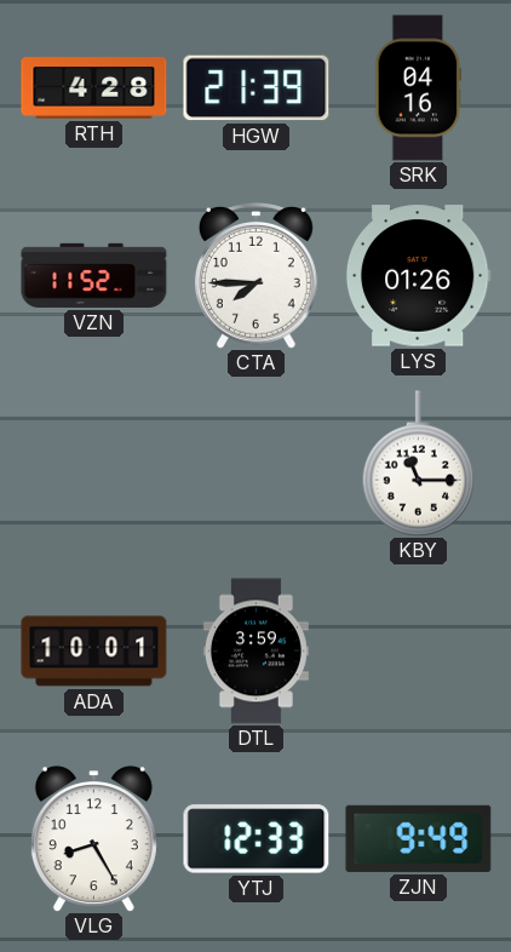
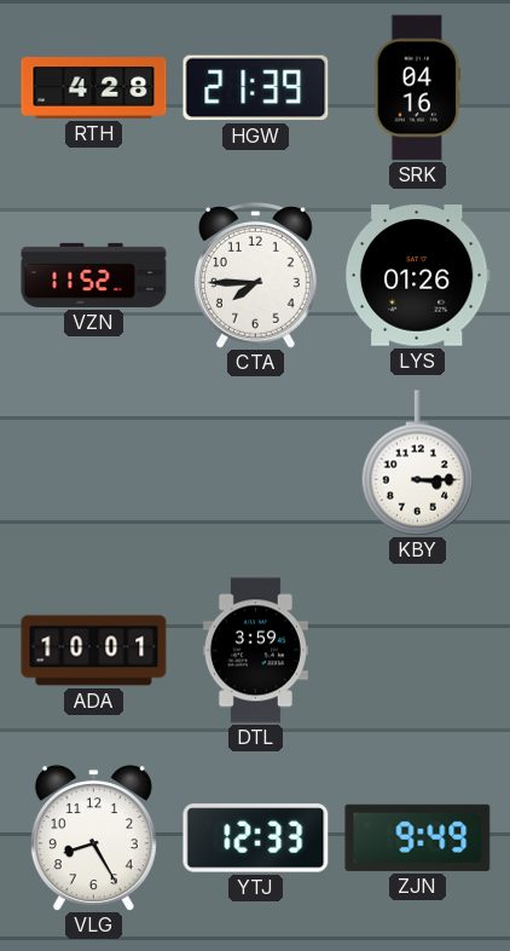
KBY: 11:15 -> 3:15 (417, 463)
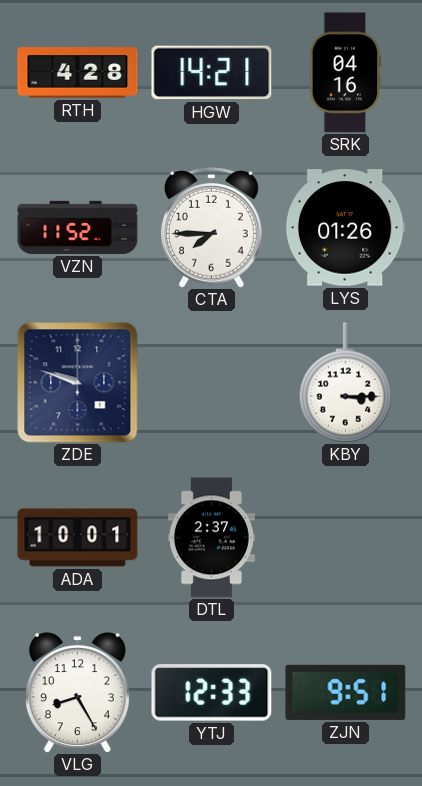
HGW: 21:39 -> 14:21 (212, 73)
ZDE: none -> 9:48 (78, 383)
DTL: 3:59 -> 2:37 (211, 538)
ZJN: 9:49 -> 9:51 (346, 692)
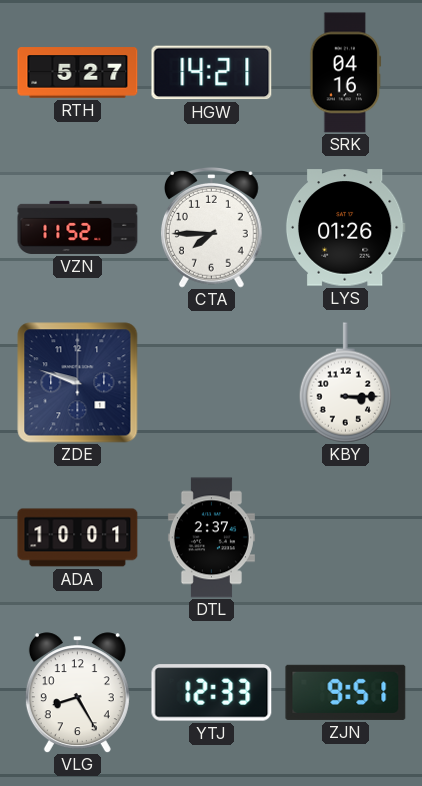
RTH: 4:28 -> 5:27 (78, 73)
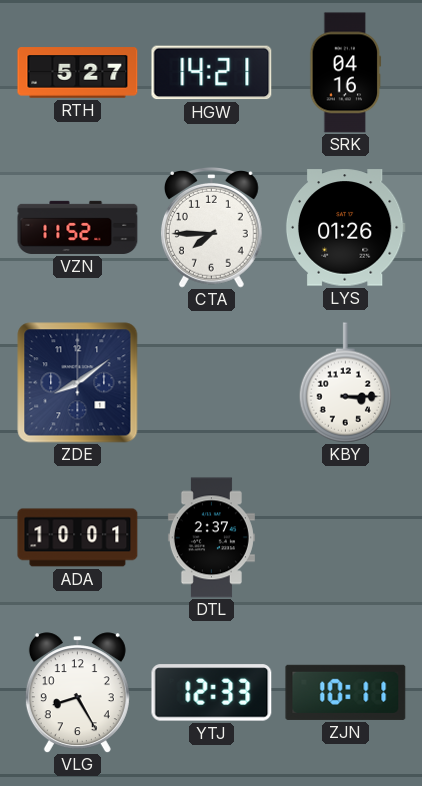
ZDE: 9:48 -> 8:09 (78, 383)
ZJN: 9:51 -> 10:11 (346, 692)
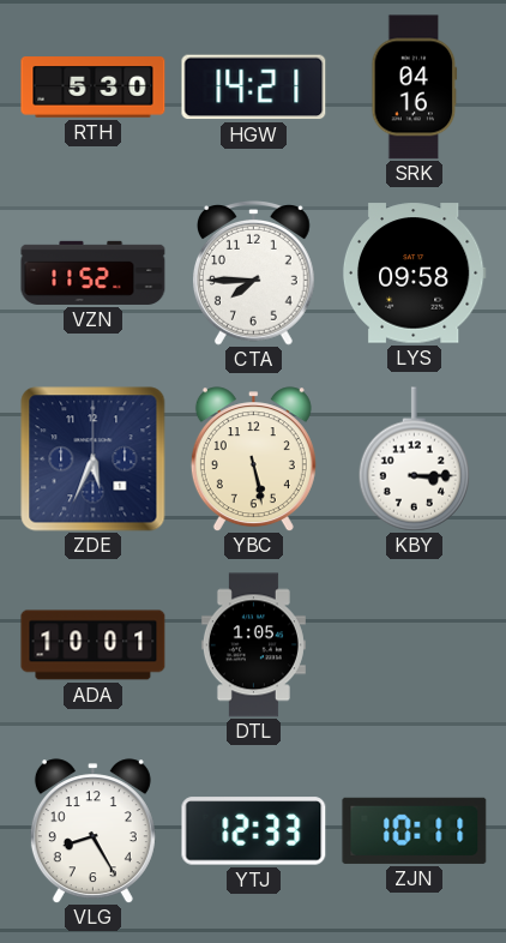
RTH: 5:27 -> 5:30 (94, 88)
LYS: 01:26 -> 09:58 (414, 274)
ZDE: 8:09 -> 5:34 (94, 460)
YBC: none -> 5:28 (253, 460)
DTL: 2:37 -> 1:05 (253, 645)
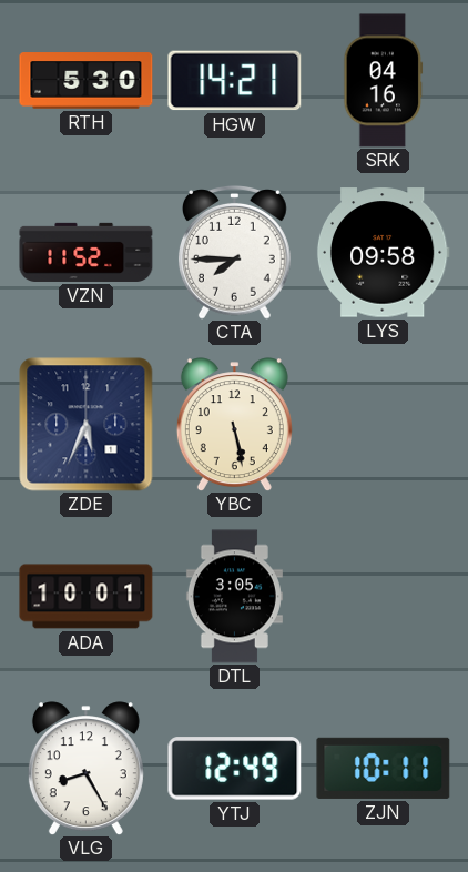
KBY: 3:15 -> none (414, 460)
DTL: 1:05 -> 3:05 (234, 597)
YTJ: 12:33 -> 12:49 (235, 769)
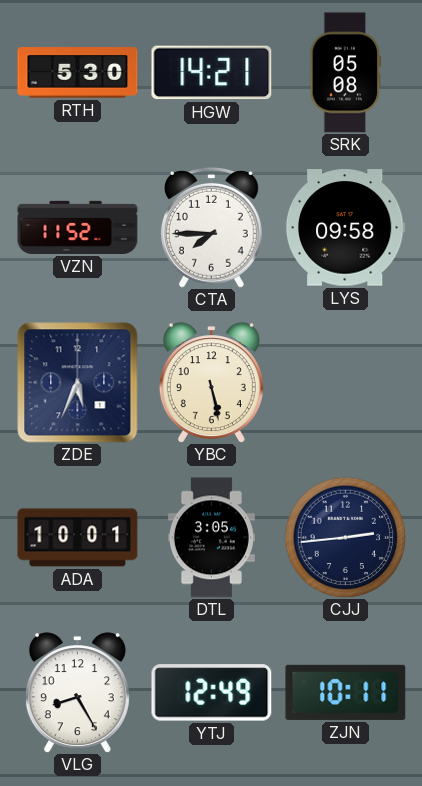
SRK: 04:16 -> 05:08 (346, 73)
CJJ: none -> 2:44 (345, 537)
